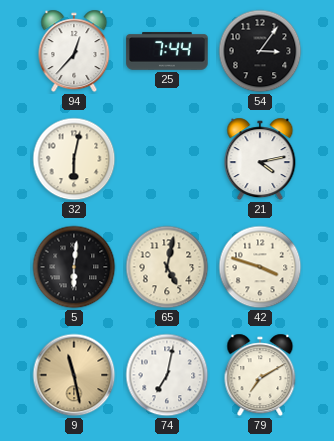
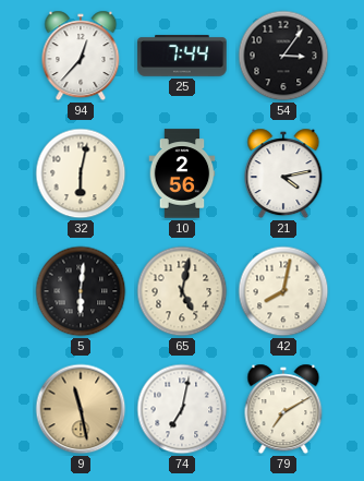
10: none -> 2:56 (182, 173)
42: 3:48 -> 8:02 (283, 291)
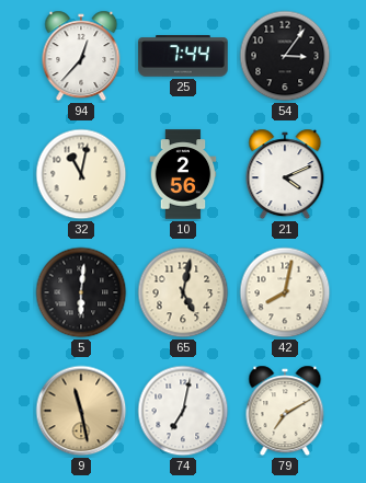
32: 6:02 -> 11:02 (81, 174)
21: 4:13 -> 4:11 (285, 174)
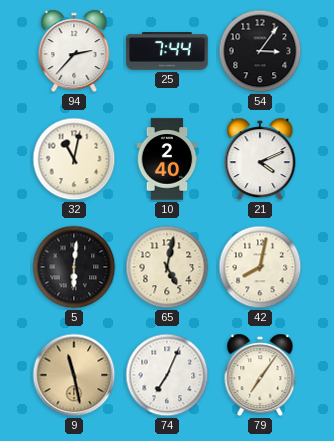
94: 12:37 -> 2:37 (74, 51)
10: 2:56 -> 2:40 (167, 159)
74: 7:02 -> 7:04 (167, 375)
79: 7:10 -> 7:06 (260, 375)
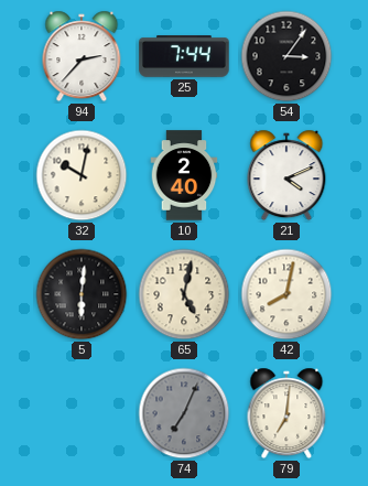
32: 11:02 -> 10:02 (82, 175)
9: 11:28 -> none (74, 375)
74 dial: white -> grey (184, 413)
79: 7:06 -> 7:01 (286, 413)
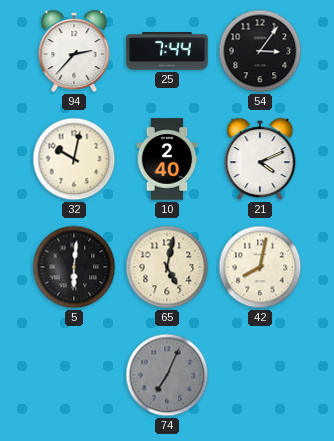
79: 7:01 -> none (286, 413)
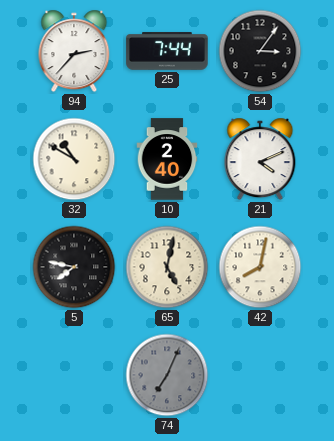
32: 10:02 -> 10:50 (74, 159)
5: 6:01 -> 7:47 (74, 267)
